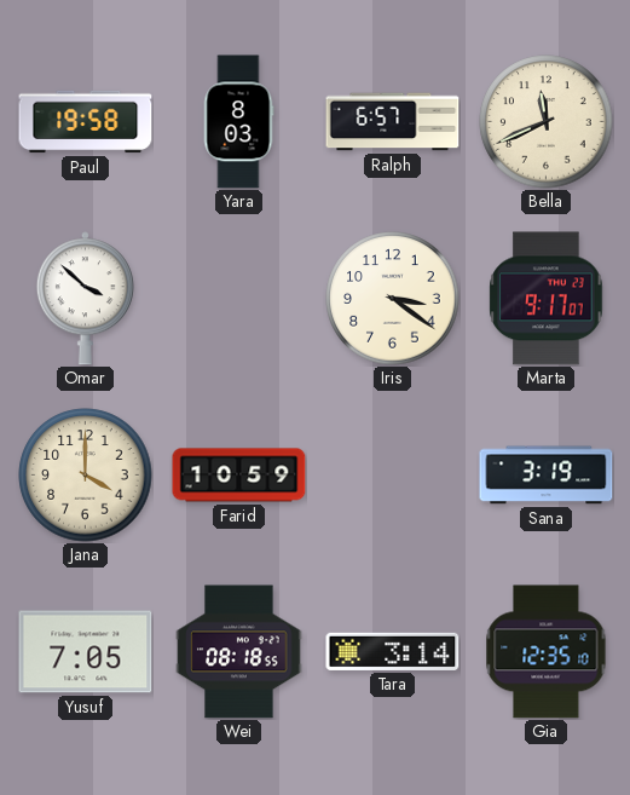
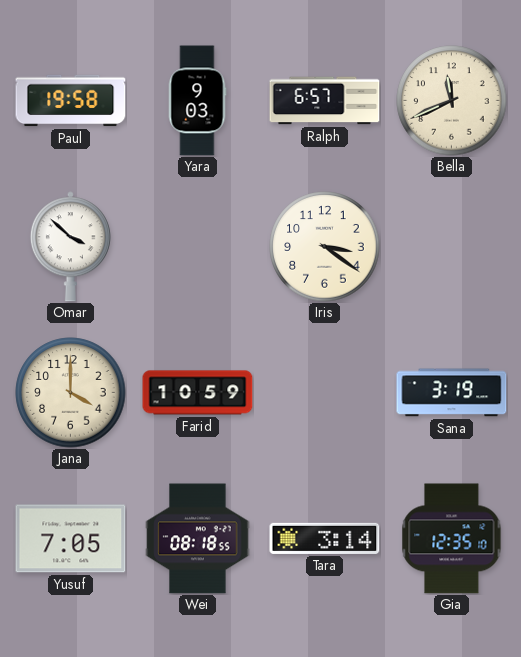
Yara: 8:03 -> 9:03 (197, 101)
Marta: 9:17 -> none (547, 299)
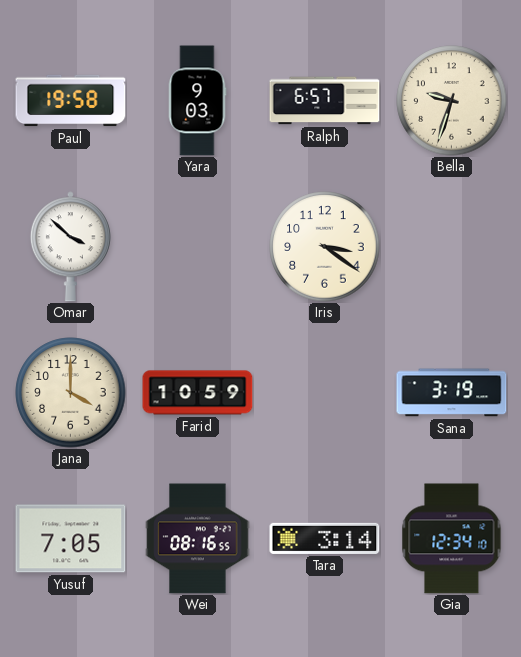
Bella: 11:41 -> 9:33 (452, 101)
Wei: 08:18 -> 08:16 (198, 539)
Gia: 12:35 -> 12:34 (452, 539)
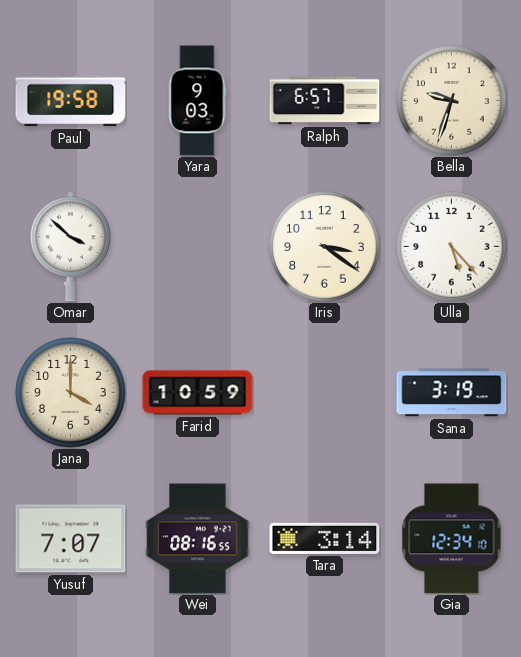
Ulla: none -> 5:23 (452, 247)
Yusuf: 7:05 -> 7:07 (71, 539)
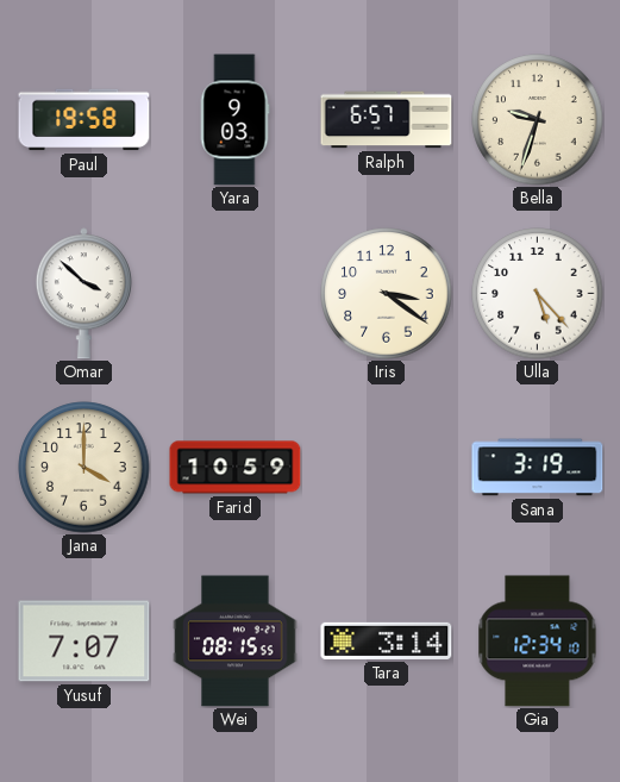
Wei: 08:16 -> 08:15 (236, 642)
